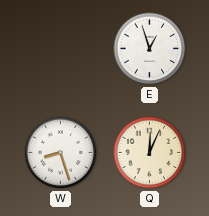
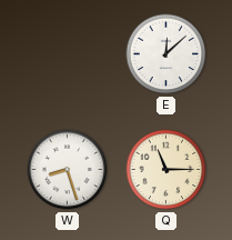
E: 12:57 -> 12:08 (167, 54)
Q: 12:04 -> 11:15 (167, 170)
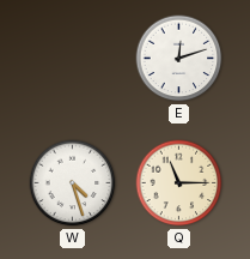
E: 12:08 -> 12:12 (179, 59)
W: 8:27 -> 4:27 (73, 183)
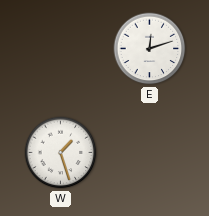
W: 4:27 -> 1:27 (61, 153)
Q: 11:15 -> none (179, 183)
